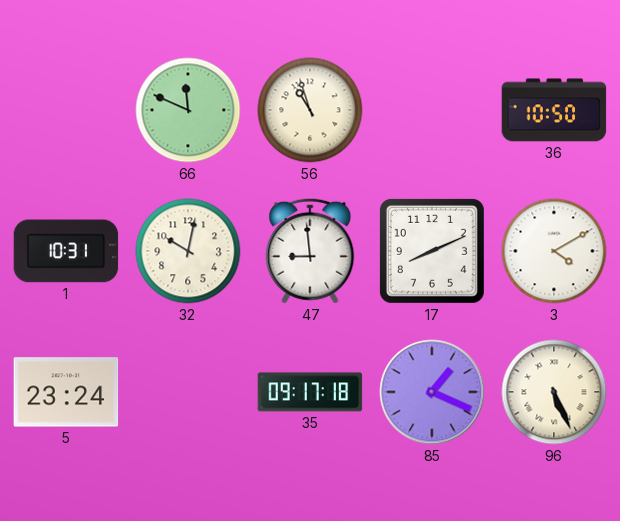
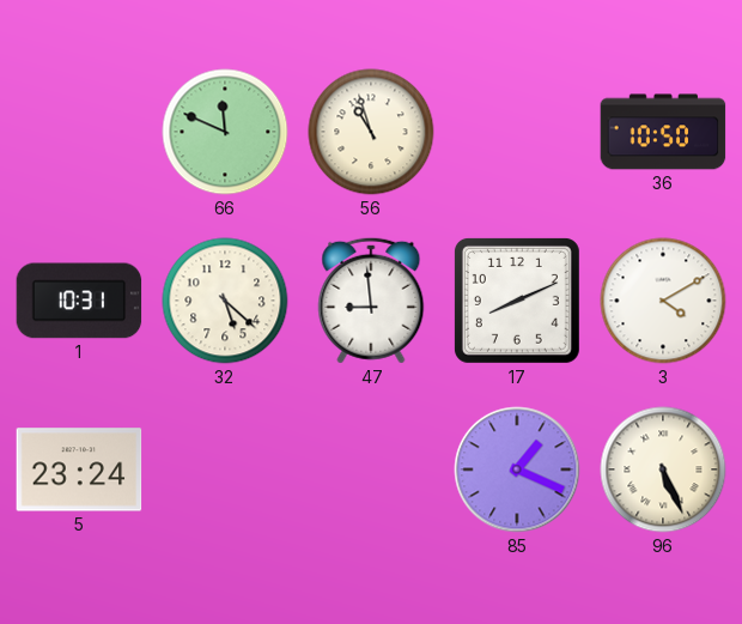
32: 10:02 -> 5:22 (225, 301)
35: 09:17 -> none (310, 392)
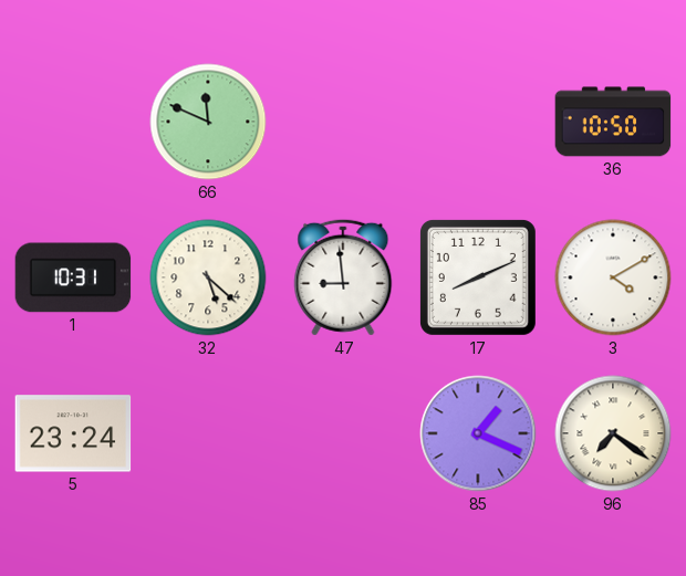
56: 10:57 -> none (371, 132)
96: 5:26 -> 7:21 (613, 433)
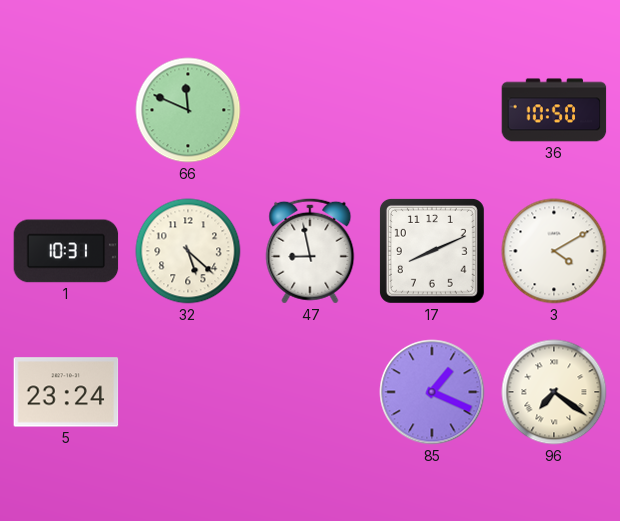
47: 8:59 -> 8:58 (310, 251)
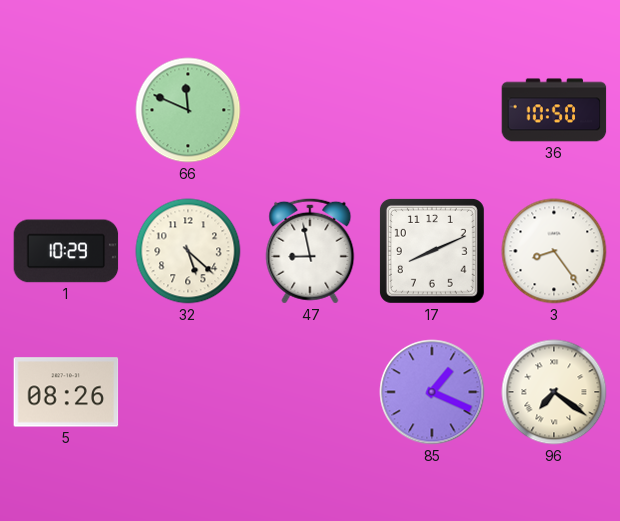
1: 10:31 -> 10:29 (66, 251)
3: 4:10 -> 8:24 (554, 251)
5: 23:24 -> 08:26 (66, 392)
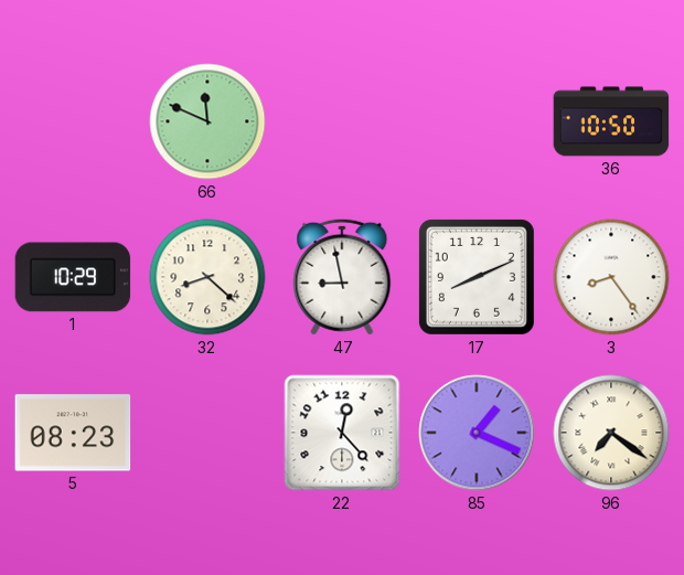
32: 5:22 -> 8:22 (207, 277)
5: 08:26 -> 08:23 (73, 433)
22: none -> 12:23 (342, 433)
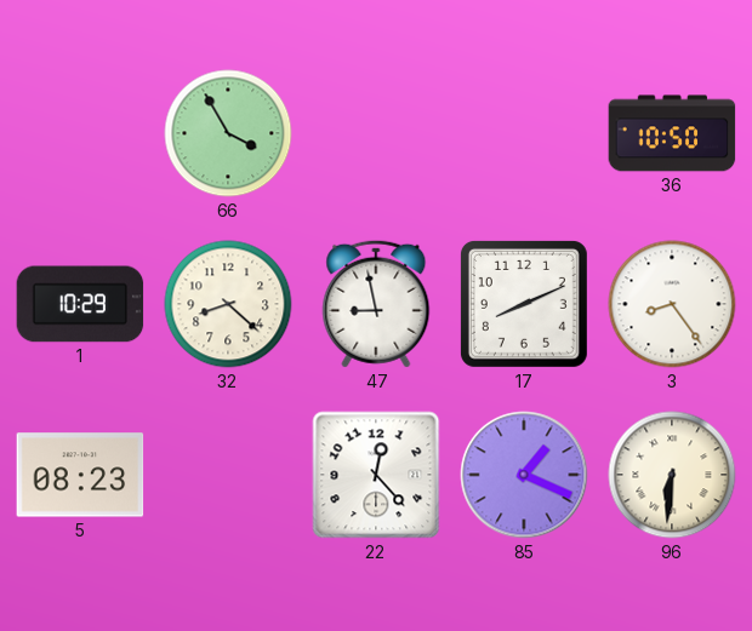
66: 11:49 -> 3:55 (228, 133)
96: 7:21 -> 6:31 (672, 475)
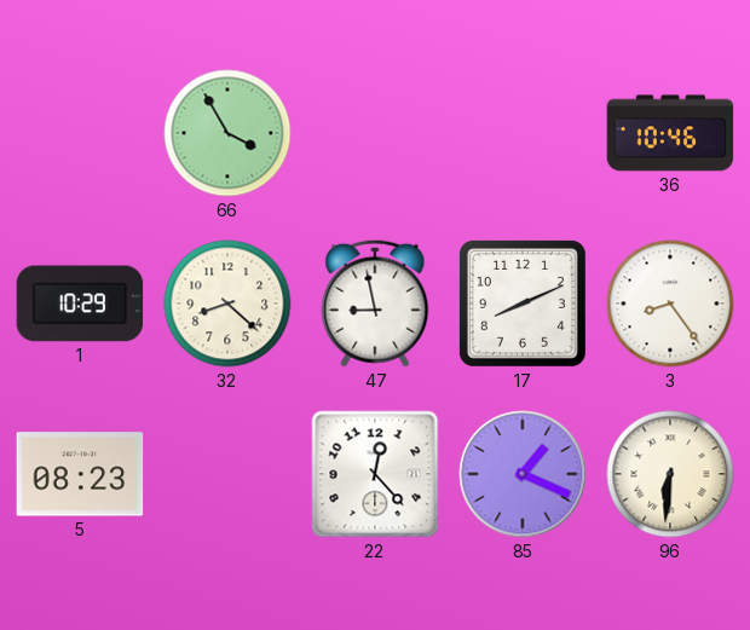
36: 10:50 -> 10:46 (670, 133)
